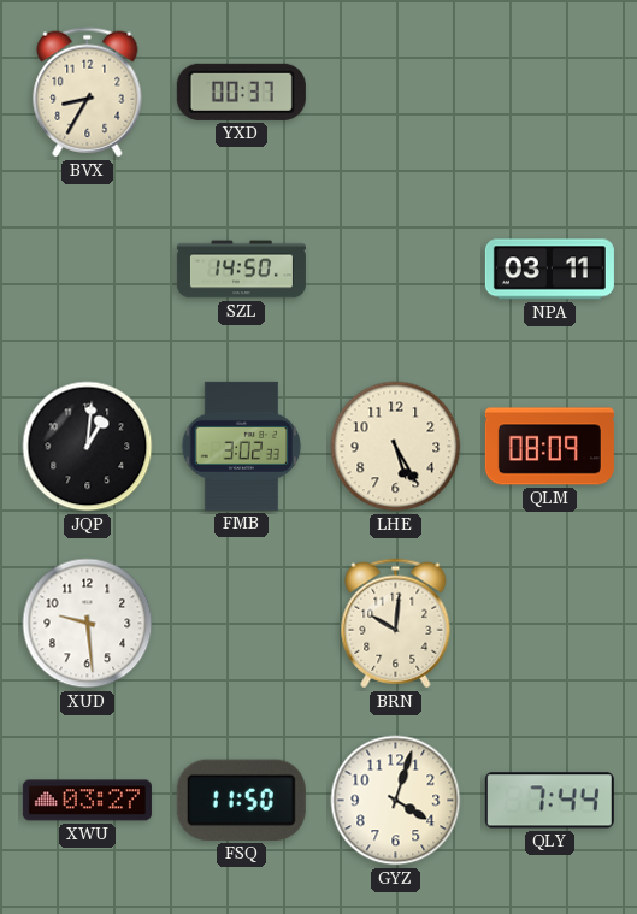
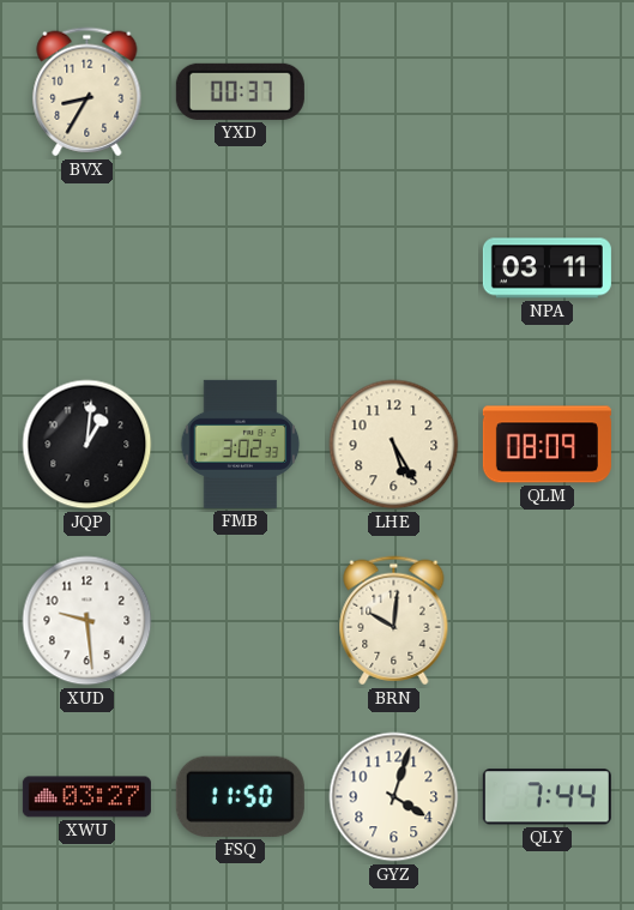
SZL: 14:50 -> none (241, 270)
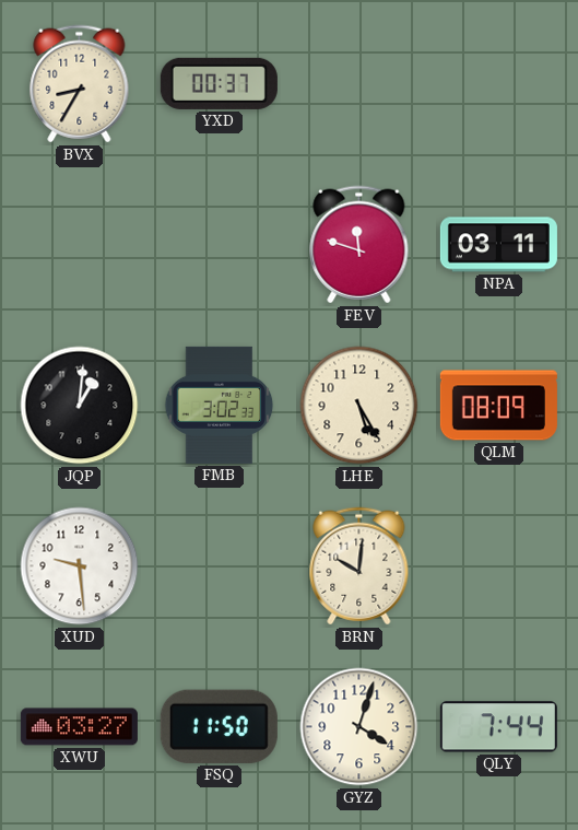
FEV: none -> 11:48 (359, 245)
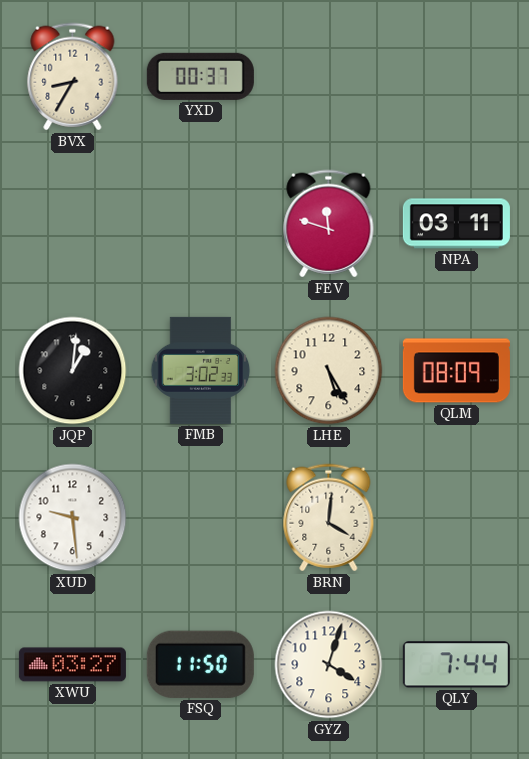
BRN: 10:01 -> 4:01 (329, 518)
